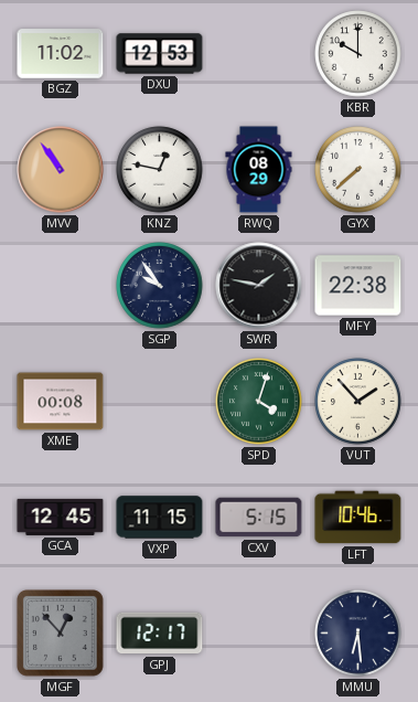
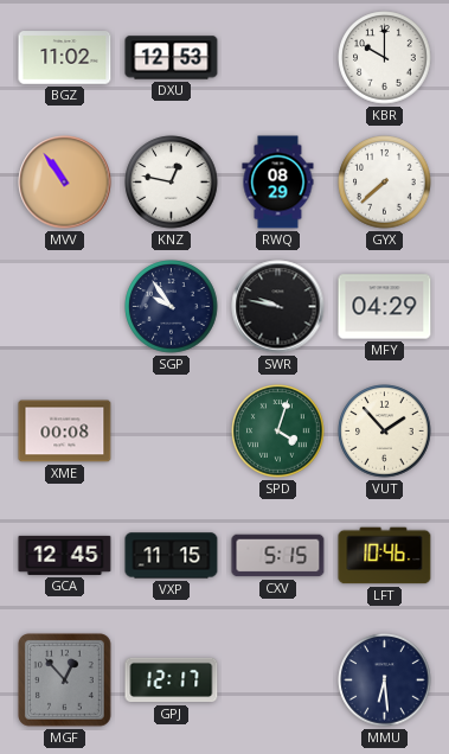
SWR: 1:47 -> 9:47 (278, 307)
MFY: 22:38 -> 04:29 (385, 307)
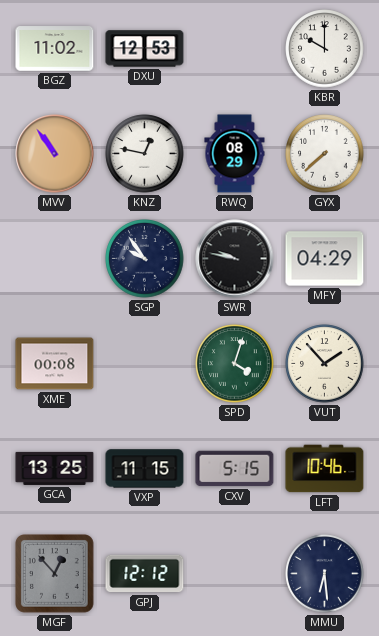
GCA: 12:45 -> 13:25 (55, 468)
GPJ: 12:17 -> 12:12 (145, 574)
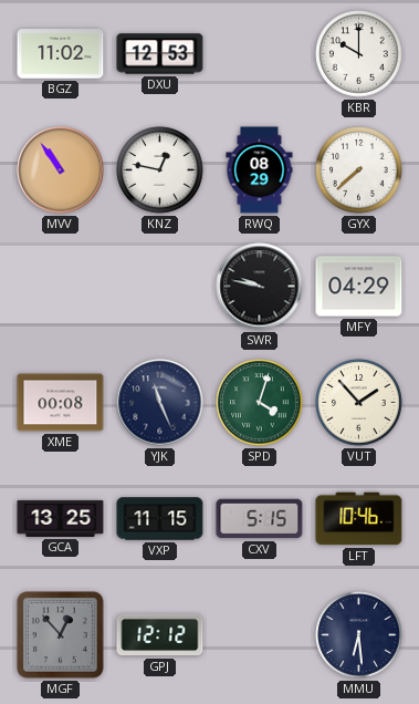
SGP: 9:54 -> none (145, 259)
YJK: none -> 11:26 (160, 403)
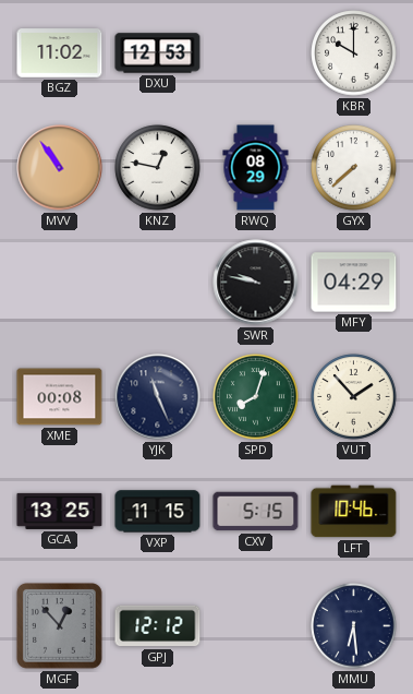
SPD: 4:03 -> 8:03 (256, 397)
